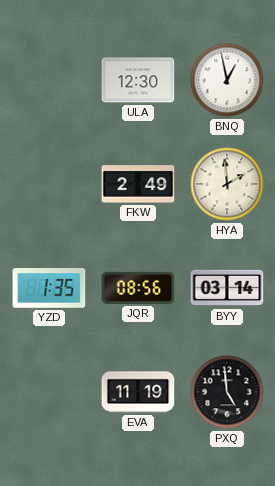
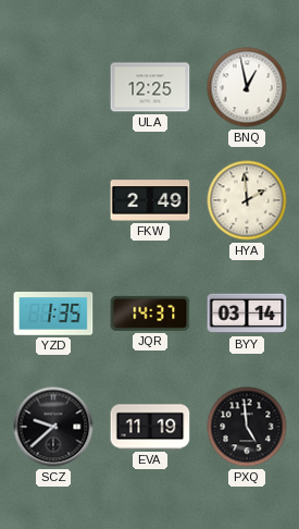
ULA: 12:30 -> 12:25 (150, 87)
JQR: 08:56 -> 14:37 (150, 313)
SCZ: none -> 9:38 (53, 427)
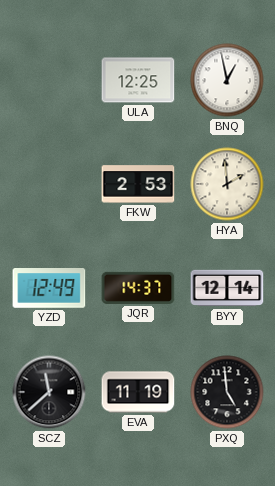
FKW: 2:49 -> 2:53 (138, 184)
YZD: 1:35 -> 12:49 (49, 289)
BYY: 03:14 -> 12:14 (227, 288)
SCZ: 9:38 -> 11:38 (49, 392)
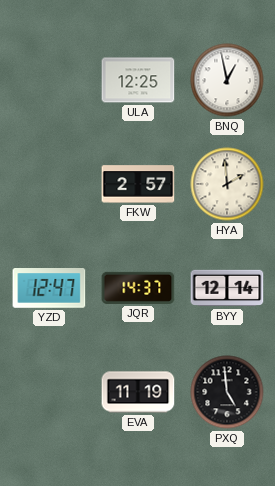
FKW: 2:53 -> 2:57 (138, 184)
YZD: 12:49 -> 12:47 (49, 289)
SCZ: 11:38 -> none (49, 392)
